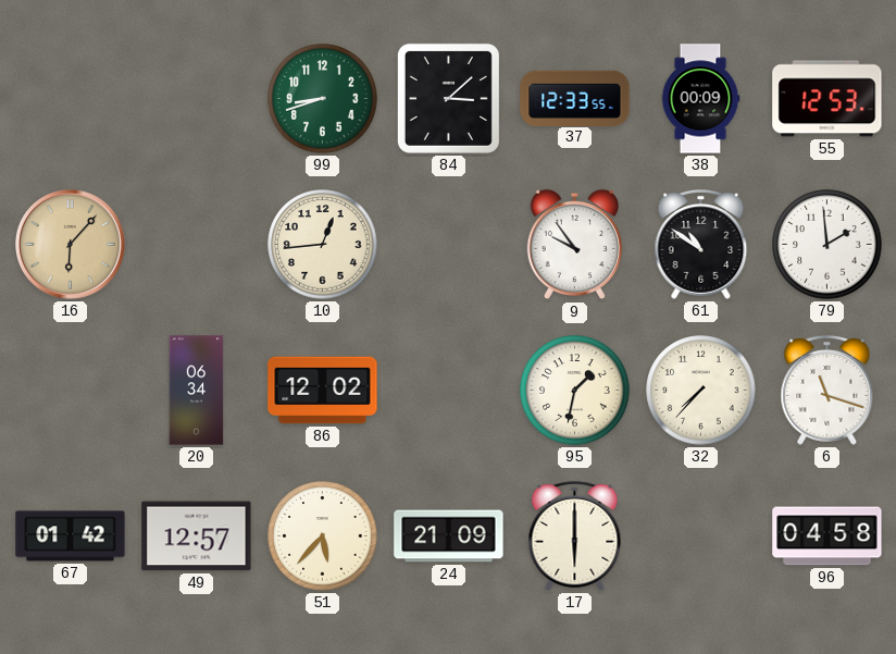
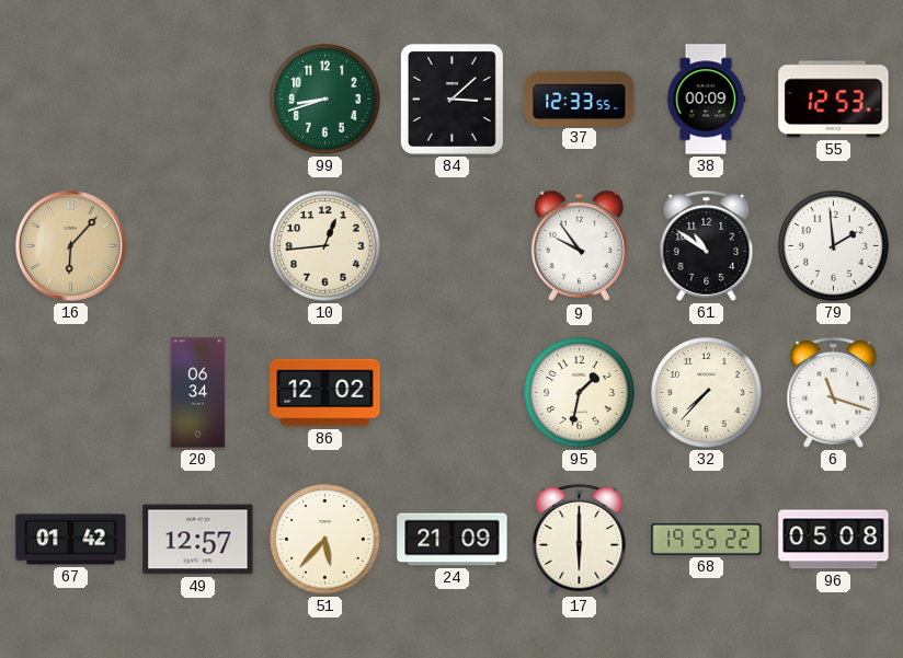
68: none -> 19:55 (707, 539)
96: 04:58 -> 05:08 (834, 540)
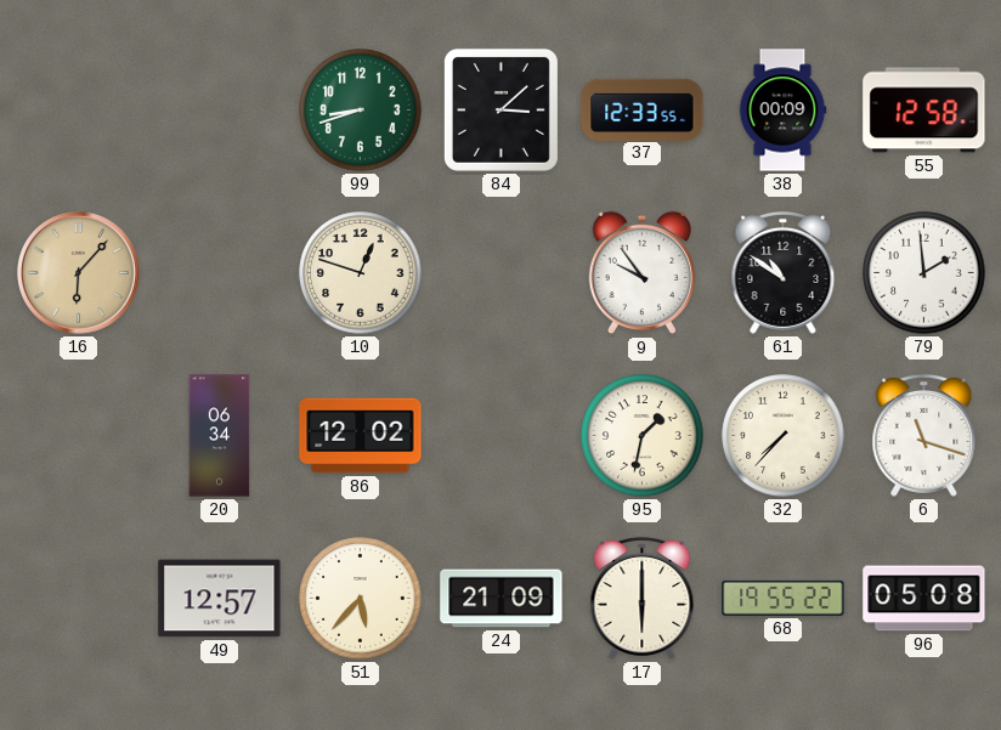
55: 12:53 -> 12:58 (924, 111)
10: 12:44 -> 12:48 (361, 273)
67: 01:42 -> none (71, 540)
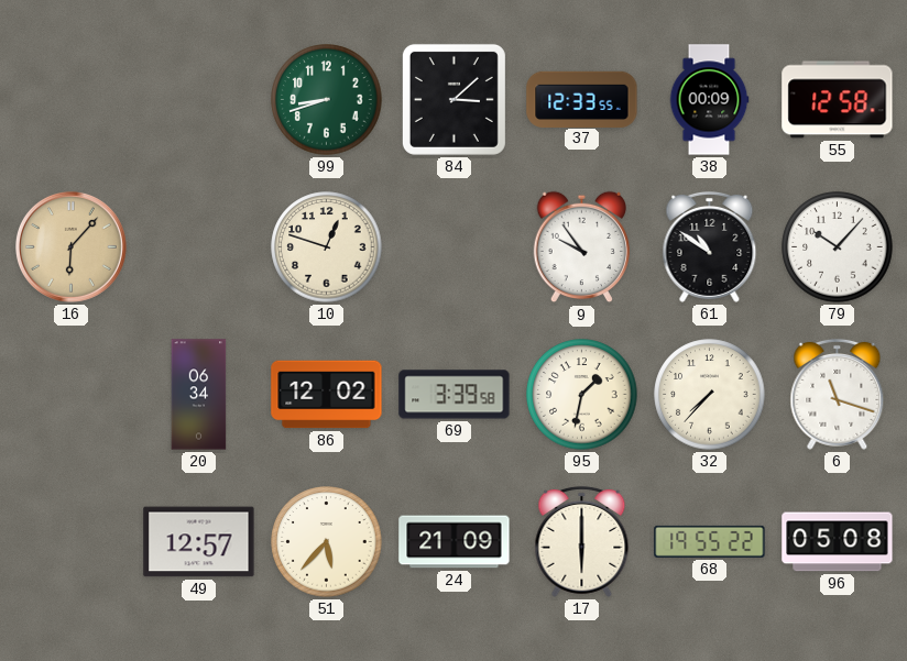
79: 1:59 -> 10:07 (838, 247)
69: none -> 3:39 (455, 395)
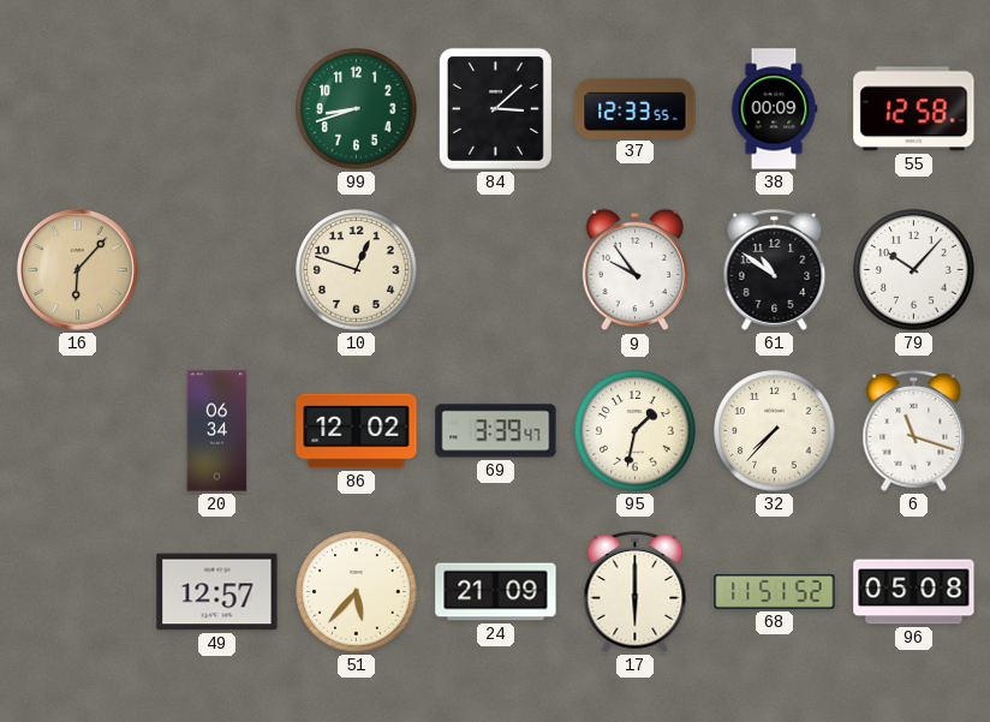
69: 3:39:58 -> 3:39:47 (496, 431)
68: 19:55 -> 11:51 (775, 591)
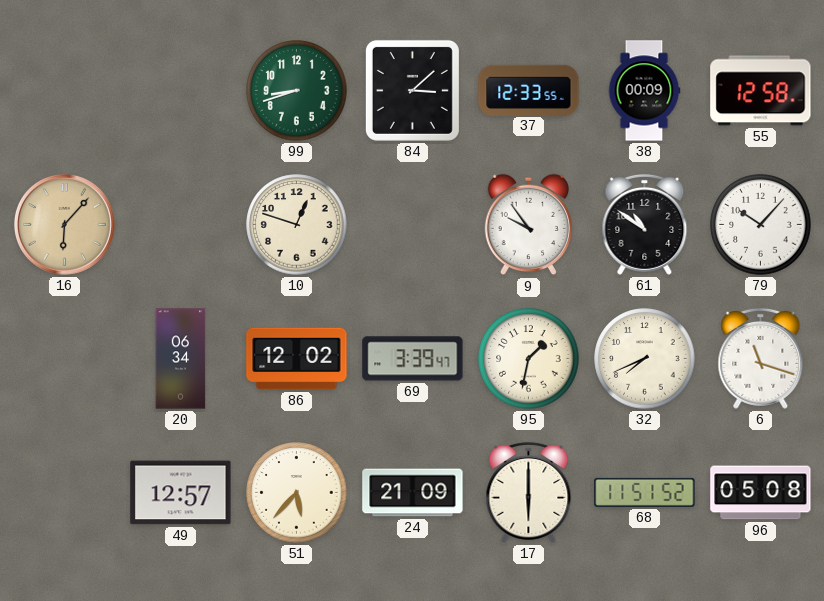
32: 7:37 -> 7:41 (645, 359)
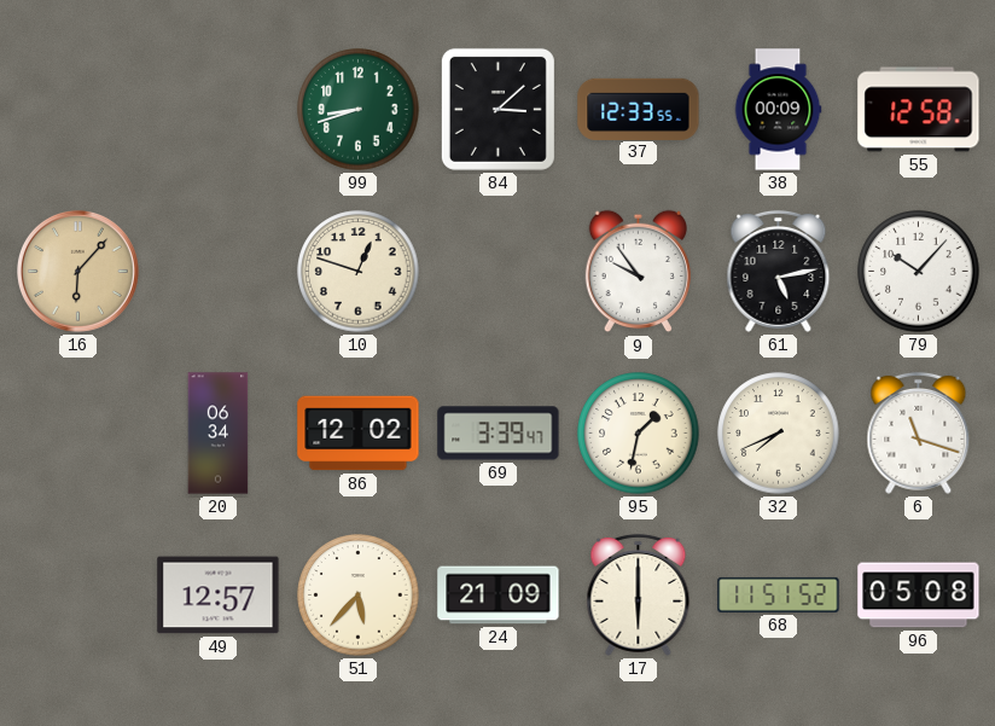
61: 10:51 -> 5:13 (779, 271)
